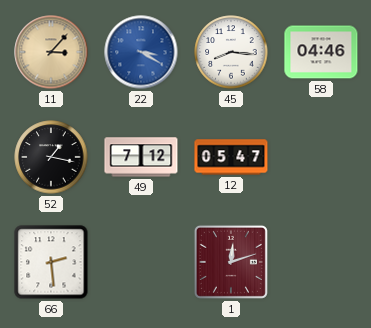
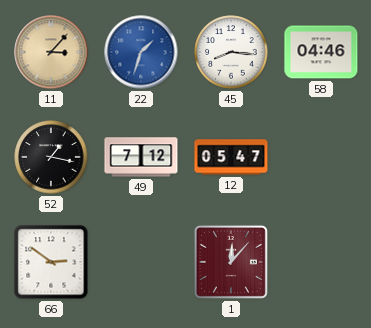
22: 3:20 -> 1:33 (141, 52)
66: 2:29 -> 2:51 (51, 262)
1: 12:12 -> 12:07 (231, 262)
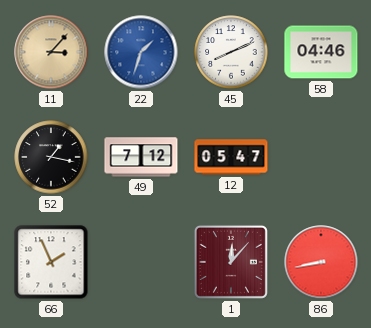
45: 8:16 -> 8:11 (231, 52)
66: 2:51 -> 1:56 (51, 262)
86: none -> 8:43 (321, 262)
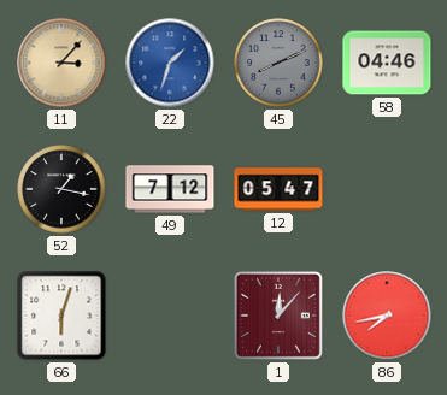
45 dial: white -> grey (278, 63)
66: 1:56 -> 6:03 (61, 316)
86: 8:43 -> 7:43 (387, 316)
